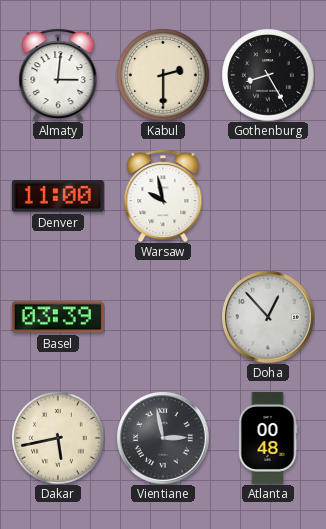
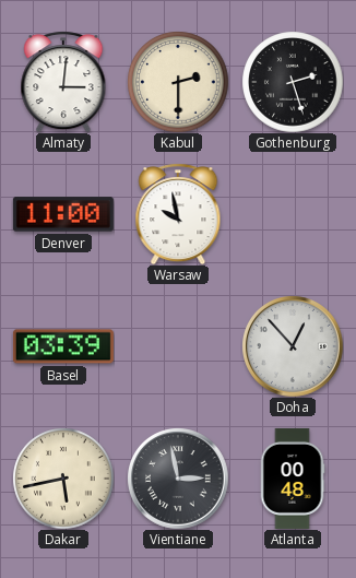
Gothenburg: 8:25 -> 2:27 (293, 82)
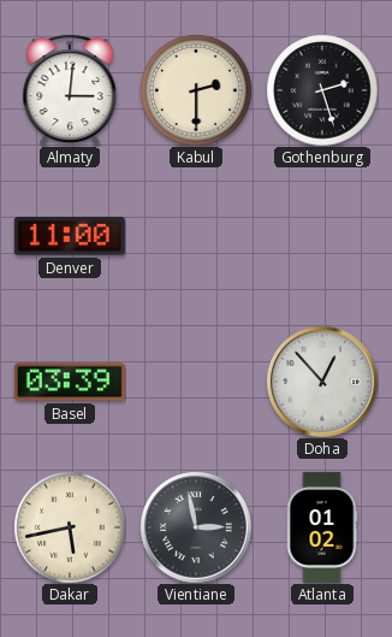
Warsaw: 9:58 -> none (178, 214)
Atlanta: 00:48 -> 01:02 (322, 527)
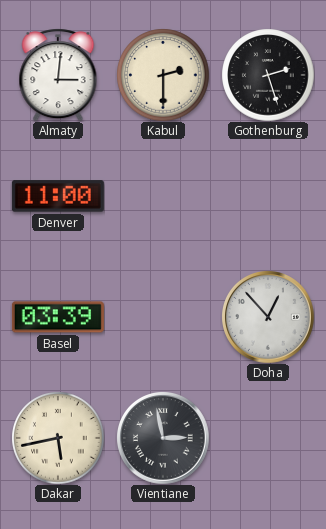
Atlanta: 01:02 -> none (322, 527)
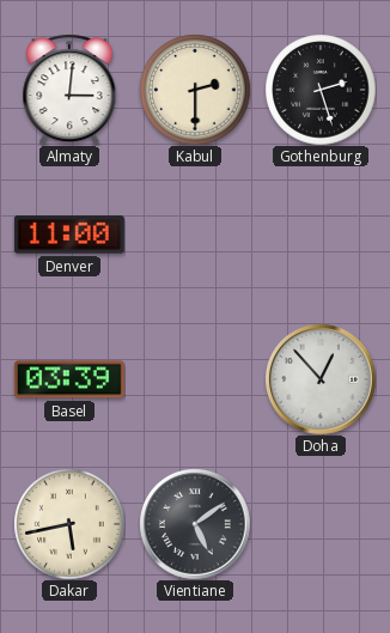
Vientiane: 2:58 -> 5:09 (195, 524)
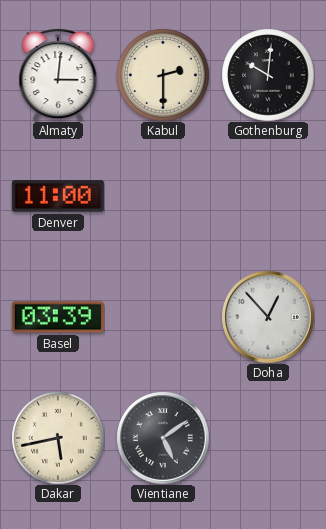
Gothenburg: 2:27 -> 10:01 (268, 75)
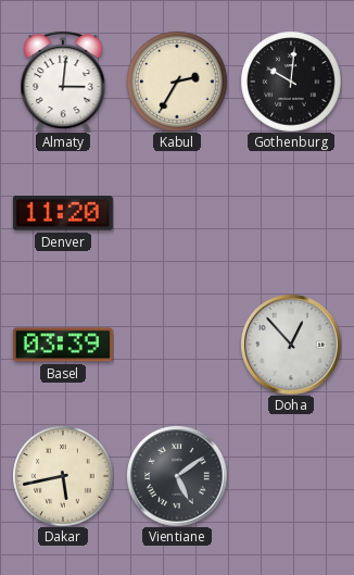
Kabul: 2:30 -> 2:35 (177, 82)
Denver: 11:00 -> 11:20 (63, 213)
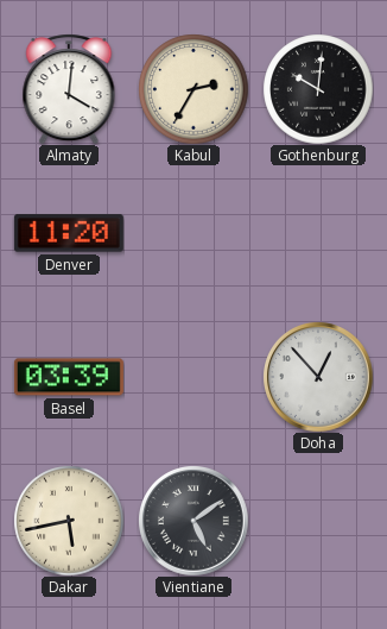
Almaty: 3:01 -> 4:01 (69, 89)
